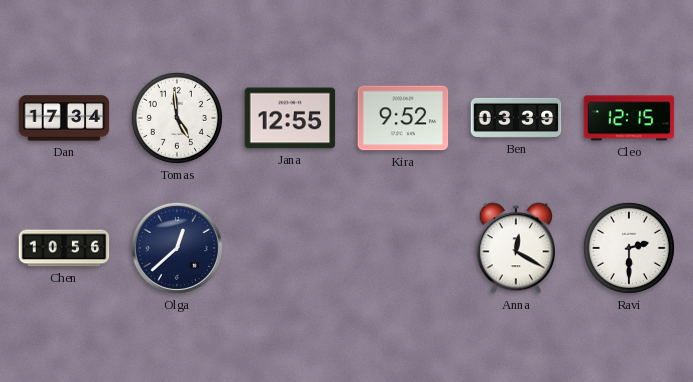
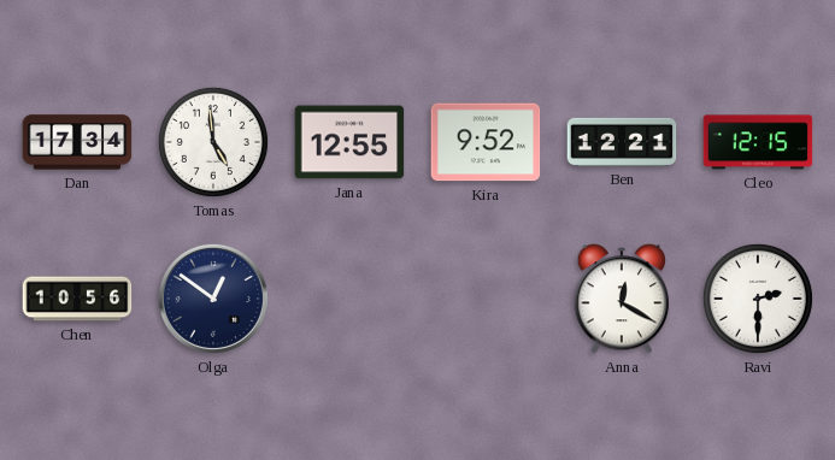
Ben: 03:39 -> 12:21 (622, 142)
Olga: 12:38 -> 12:51 (213, 299)
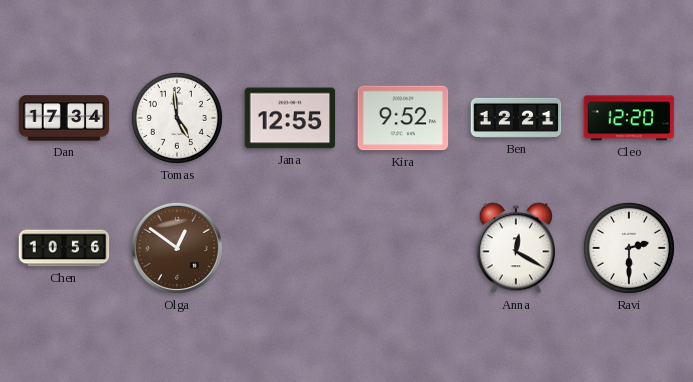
Cleo: 12:15 -> 12:20 (629, 118)
Olga dial: navy -> brown (177, 248)
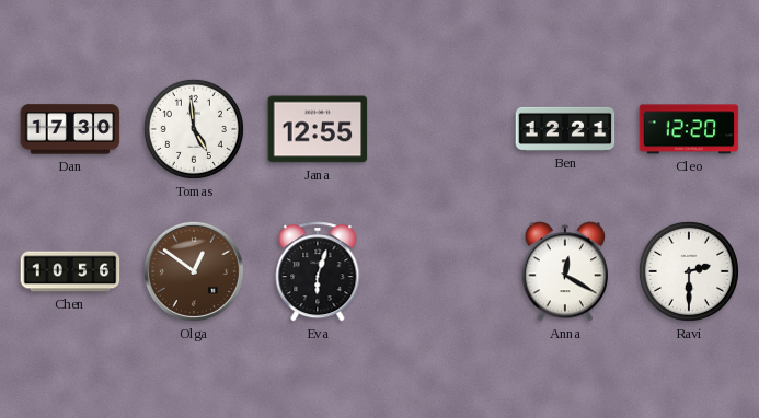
Dan: 17:34 -> 17:30 (70, 129)
Kira: 9:52 -> none (403, 118)
Eva: none -> 6:03 (318, 271)
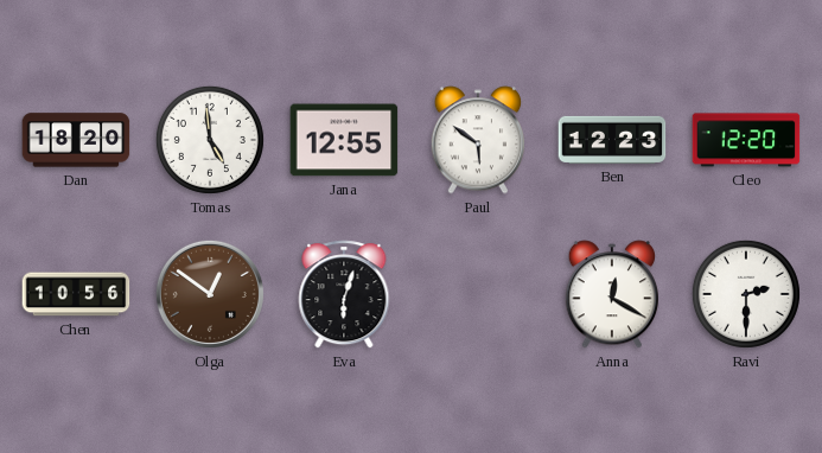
Dan: 17:30 -> 18:20 (76, 140)
Paul: none -> 5:51 (477, 140)
Ben: 12:21 -> 12:23 (612, 140)
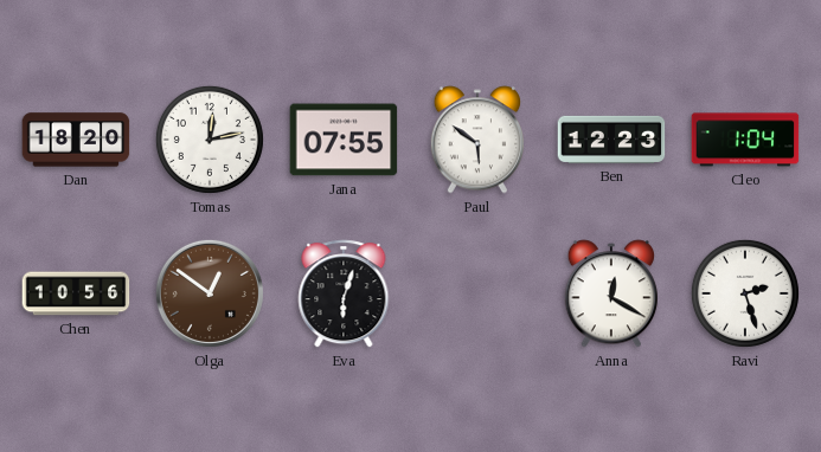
Tomas: 4:59 -> 12:13 (210, 140)
Jana: 12:55 -> 07:55 (344, 140)
Cleo: 12:20 -> 1:04 (745, 140)
Ravi: 2:30 -> 2:27 (745, 293)
